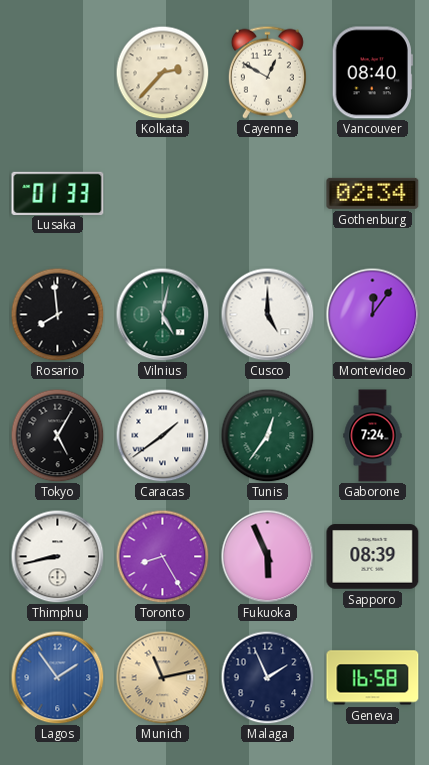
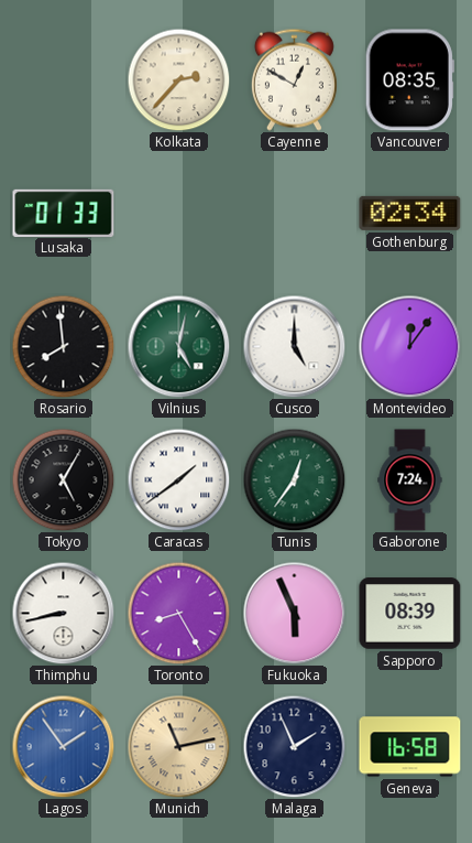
Vancouver: 08:40 -> 08:35 (409, 80)
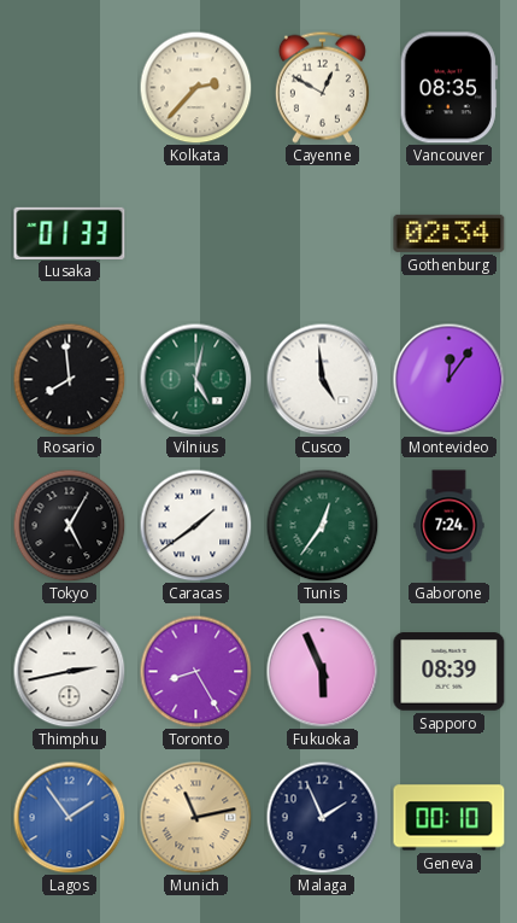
Cusco: 5:00 -> 4:59 (322, 379)
Thimphu: 8:43 -> 2:43 (69, 671)
Geneva: 16:58 -> 00:10 (450, 818)
